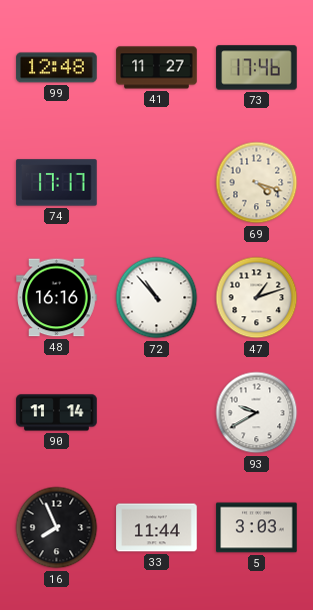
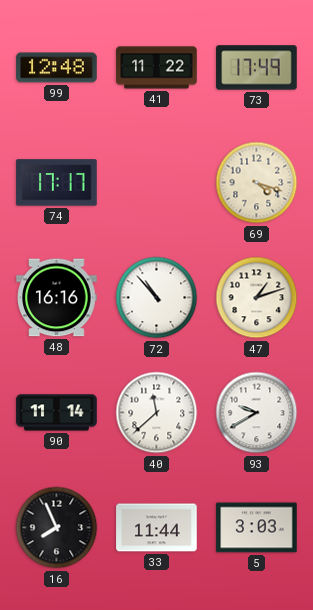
41: 11:27 -> 11:22 (157, 68)
73: 17:46 -> 17:49 (257, 68)
40: none -> 11:38 (157, 413)
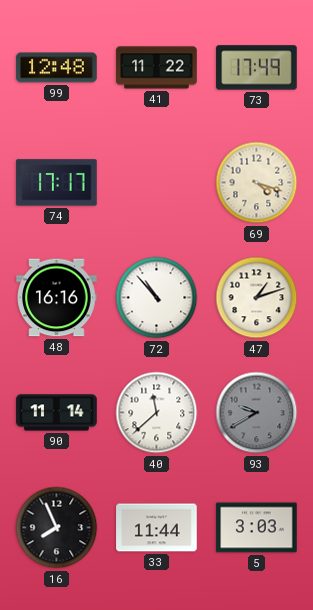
93 dial: white -> grey (257, 413)
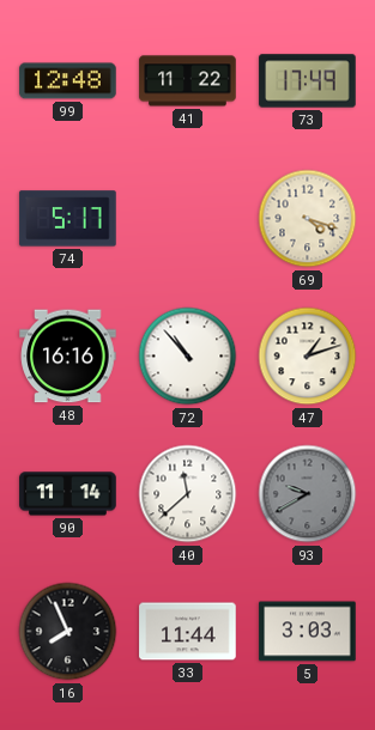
74: 17:17 -> 5:17 (68, 219)
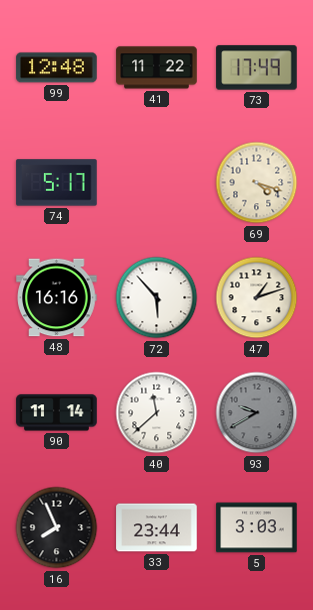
72: 10:53 -> 5:53 (157, 298)
33: 11:44 -> 23:44 (157, 528)
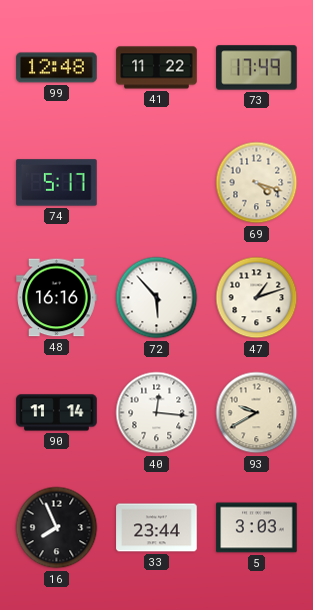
40: 11:38 -> 12:16 (157, 413)
93 dial: grey -> cream (257, 413)
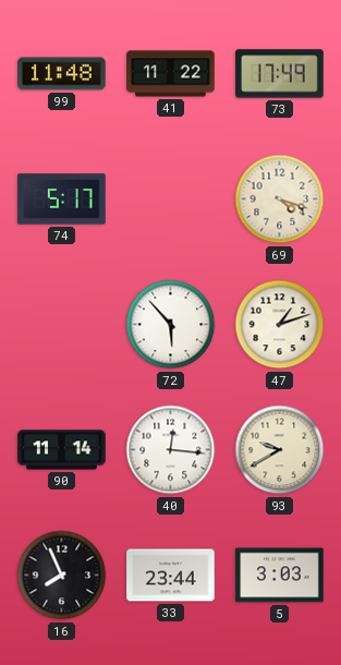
99: 12:48 -> 11:48 (62, 74)
48: 16:16 -> none (57, 298)
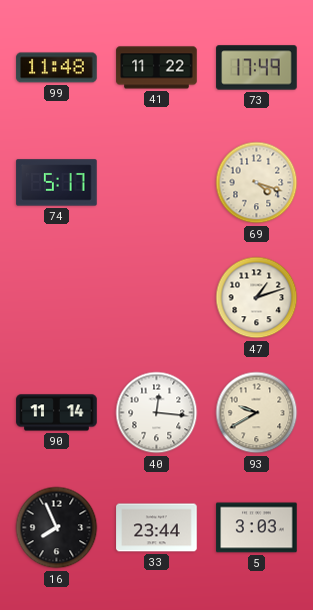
72: 5:53 -> none (171, 325)
